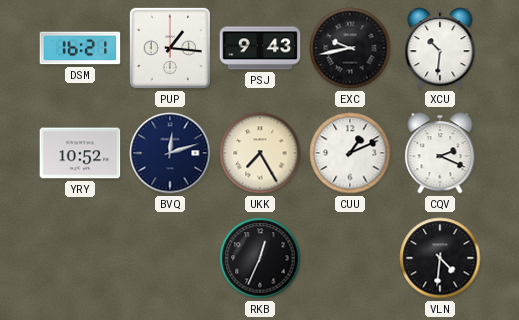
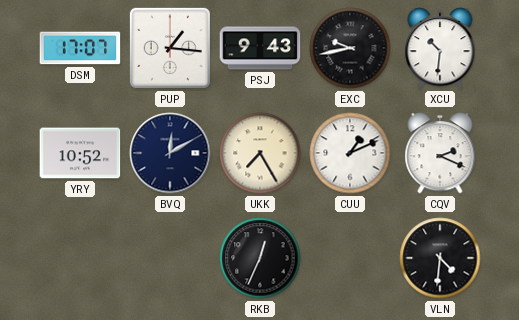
DSM: 16:21 -> 17:07 (80, 48)
BVQ: 12:12 -> 12:10 (170, 153)
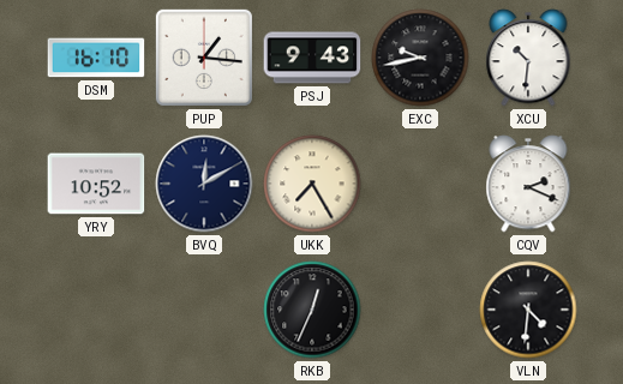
DSM: 17:07 -> 16:10 (96, 58)
CUU: 1:11 -> none (350, 153)
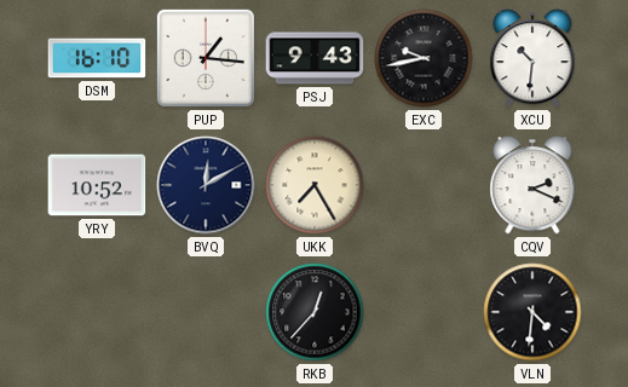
RKB: 12:34 -> 12:37 (315, 312)
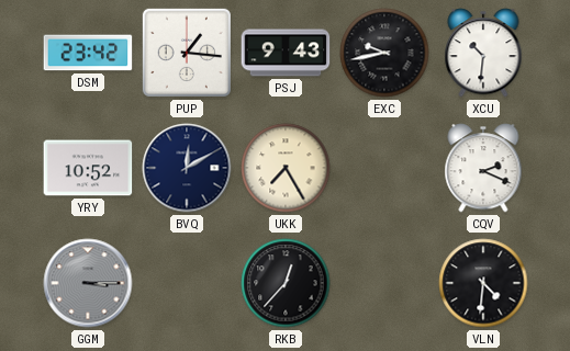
DSM: 16:10 -> 23:42 (88, 53)
GGM: none -> 3:15 (88, 283)
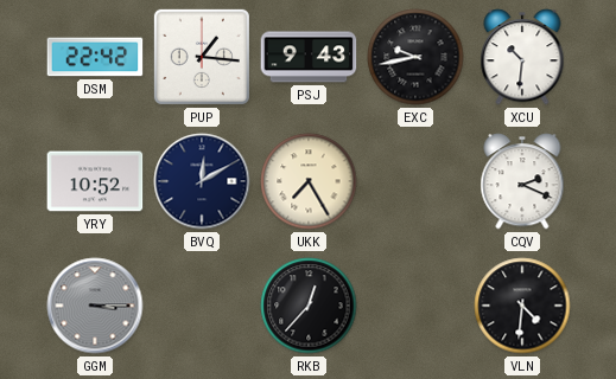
DSM: 23:42 -> 22:42 (95, 57)
